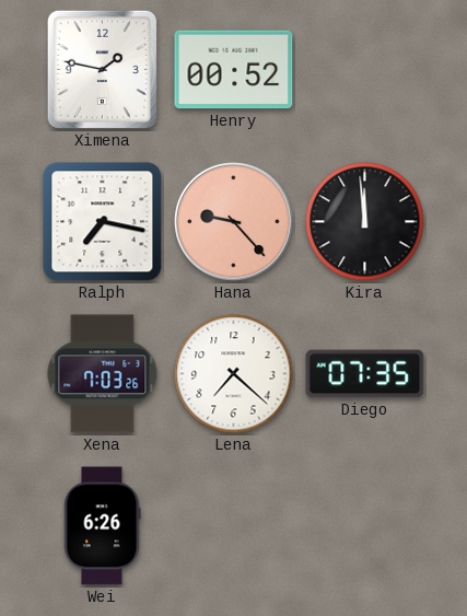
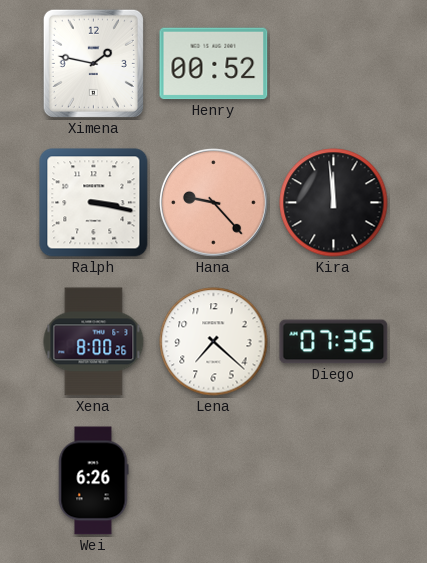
Ralph: 7:17 -> 3:17 (94, 203)
Xena: 7:03 -> 8:00 (94, 342)
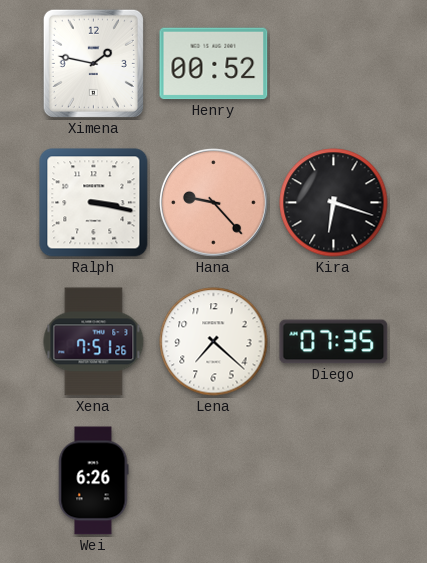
Kira: 11:59 -> 6:18 (334, 203)
Xena: 8:00 -> 7:51 (94, 342)
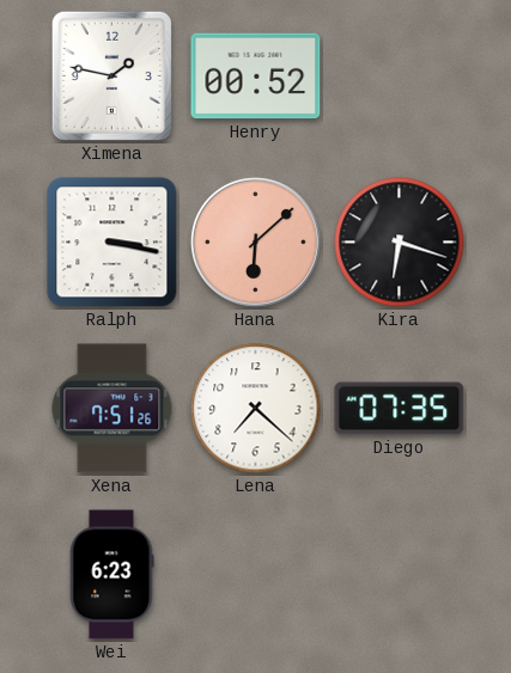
Hana: 9:23 -> 6:08 (255, 241)
Wei: 6:26 -> 6:23 (111, 575)
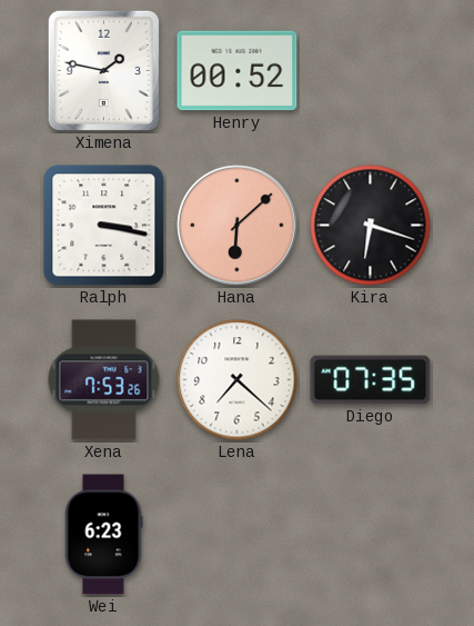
Xena: 7:51 -> 7:53 (104, 380)
